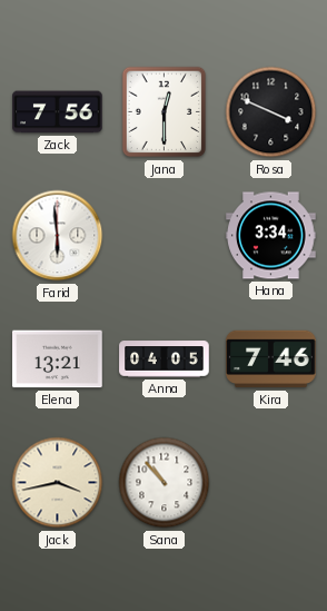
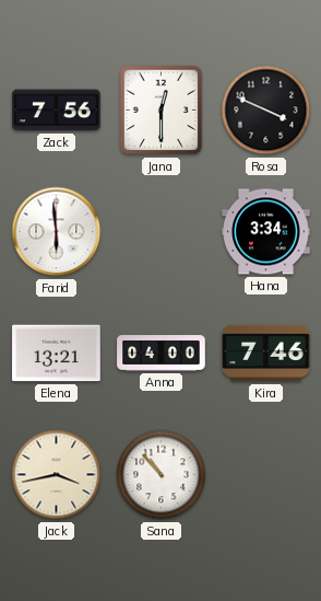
Anna: 04:05 -> 04:00 (162, 354)
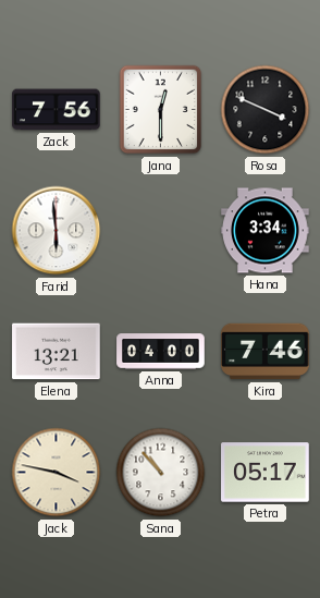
Jack: 3:43 -> 3:47 (57, 473)
Petra: none -> 05:17 (266, 473)
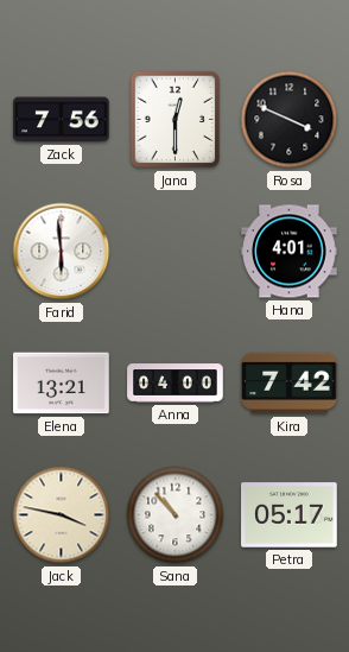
Hana: 3:34 -> 4:01 (290, 252)
Kira: 7:46 -> 7:42 (290, 384)
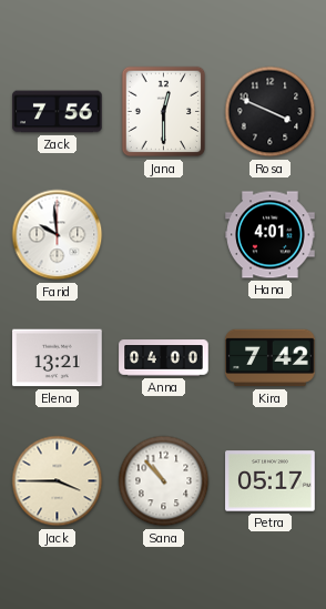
Farid: 5:59 -> 9:59 (58, 235)
Jack: 3:47 -> 3:45 (58, 481)
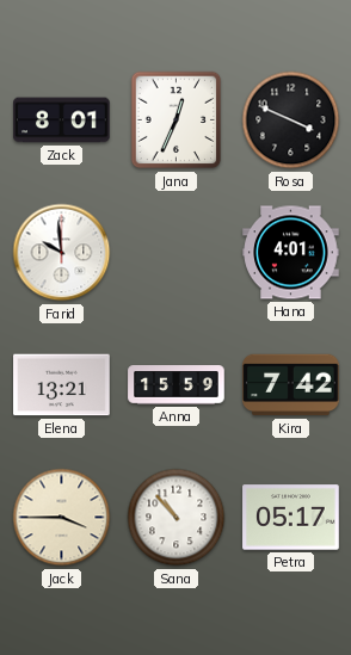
Zack: 7:56 -> 8:01 (62, 121)
Jana: 12:30 -> 12:34 (177, 121)
Anna: 04:00 -> 15:59 (177, 385)
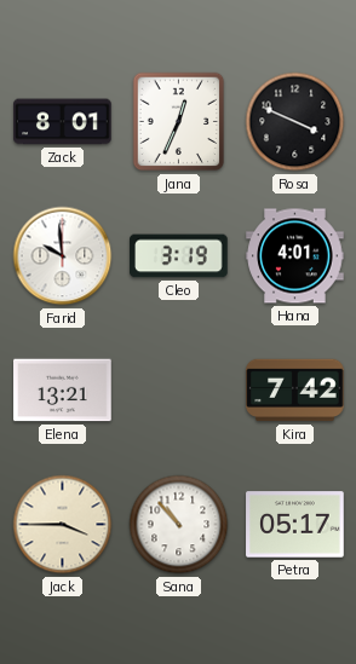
Cleo: none -> 3:19 (179, 256)
Anna: 15:59 -> none (177, 385)
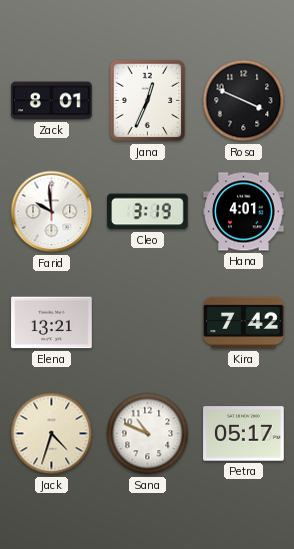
Jack: 3:45 -> 4:33 (52, 434)
Sana: 10:53 -> 10:49 (148, 434)
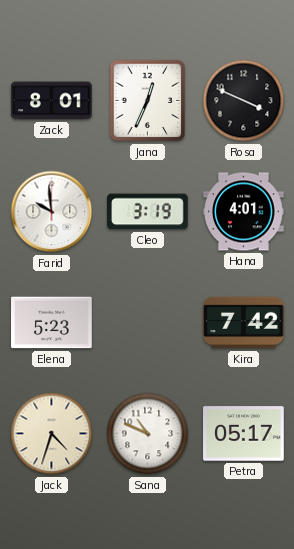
Elena: 13:21 -> 5:23 (52, 323)
